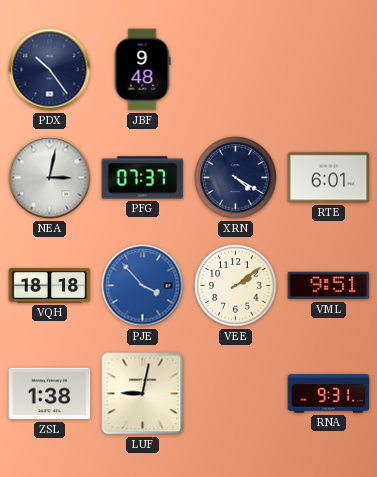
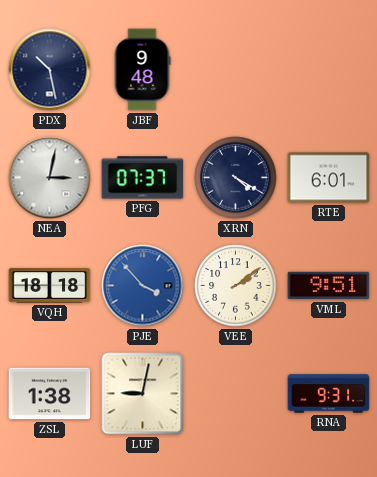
PDX: 10:24 -> 10:28 (50, 70)
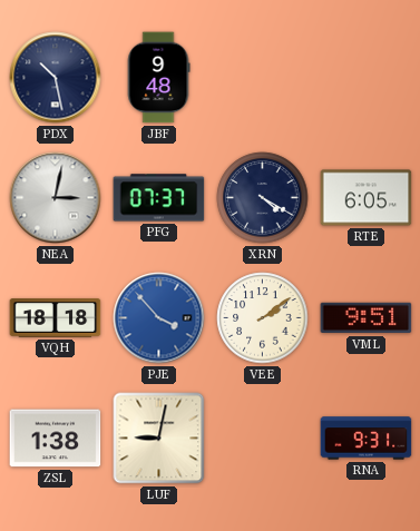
RTE: 6:01 -> 6:05 (367, 198)
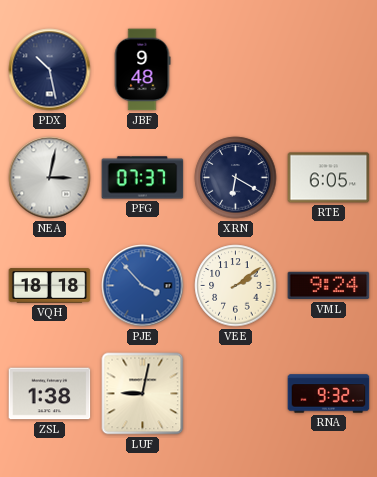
XRN: 4:20 -> 6:20 (236, 178)
VML: 9:51 -> 9:24 (329, 286)
RNA: 9:31 -> 9:32 (329, 394)
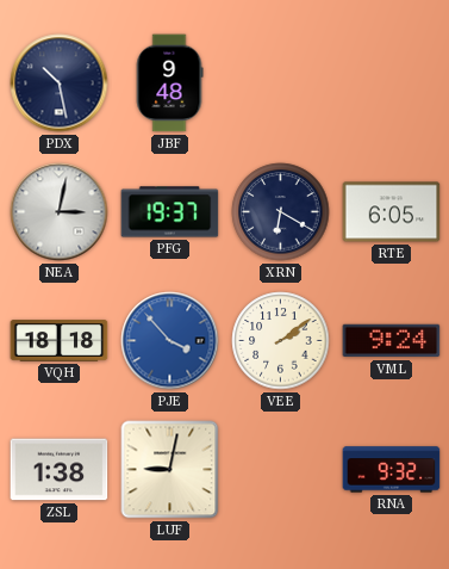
PFG: 07:37 -> 19:37 (170, 212)
